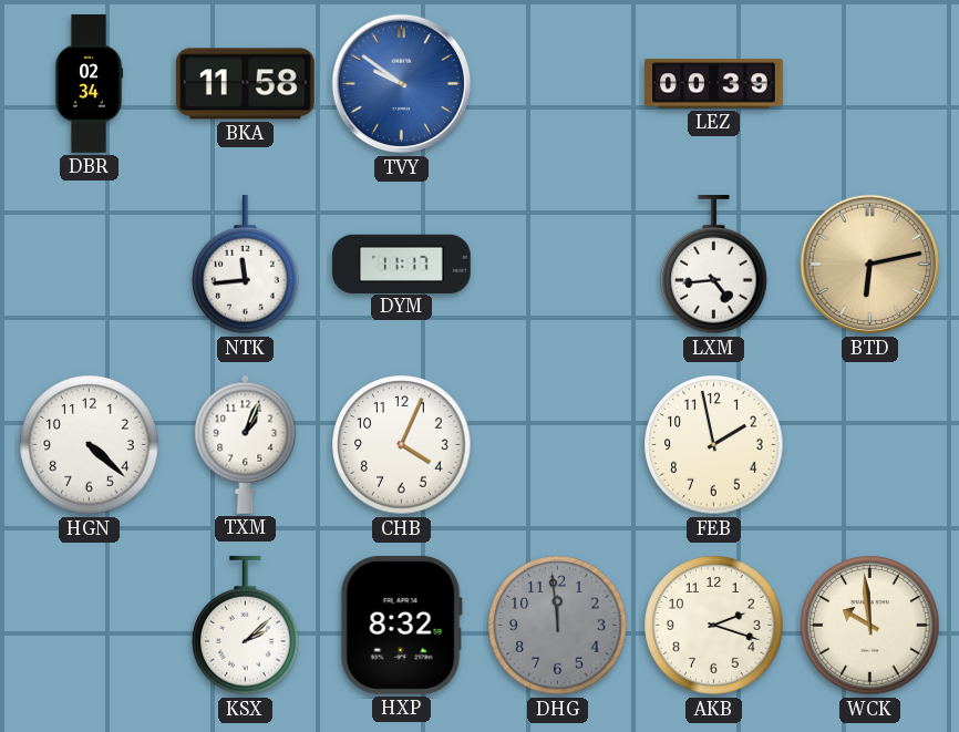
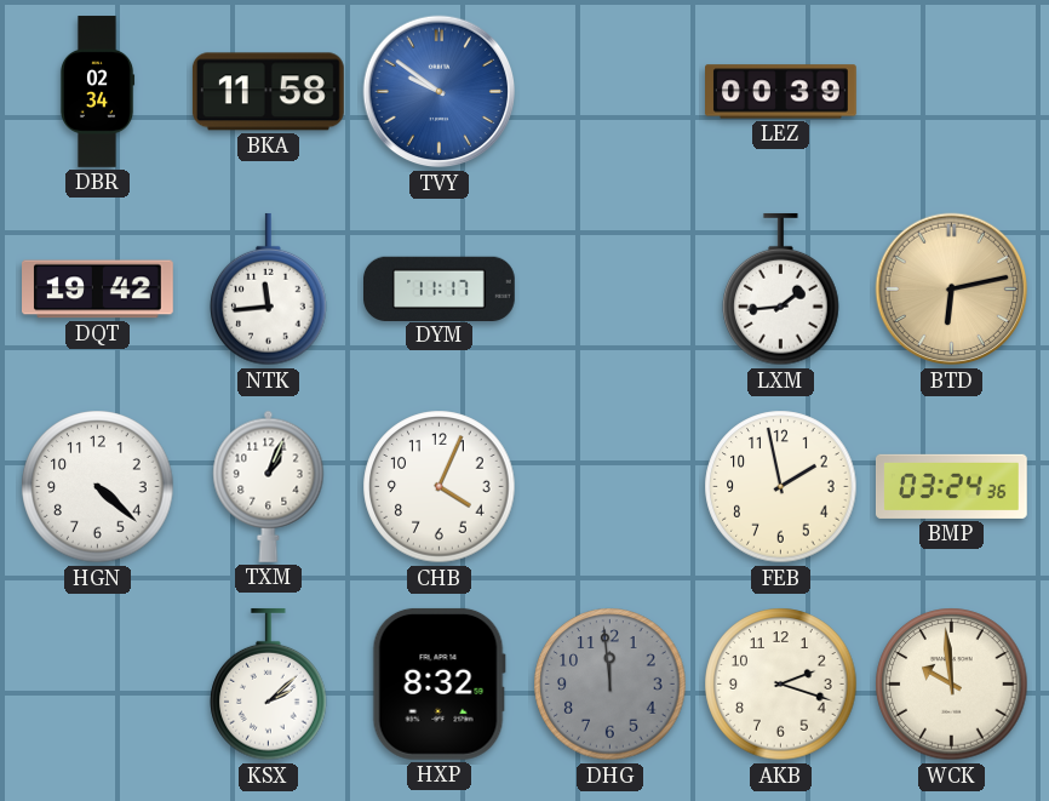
DQT: none -> 19:42 (98, 290)
LXM: 4:44 -> 1:44 (781, 290)
BMP: none -> 03:24 (951, 486)
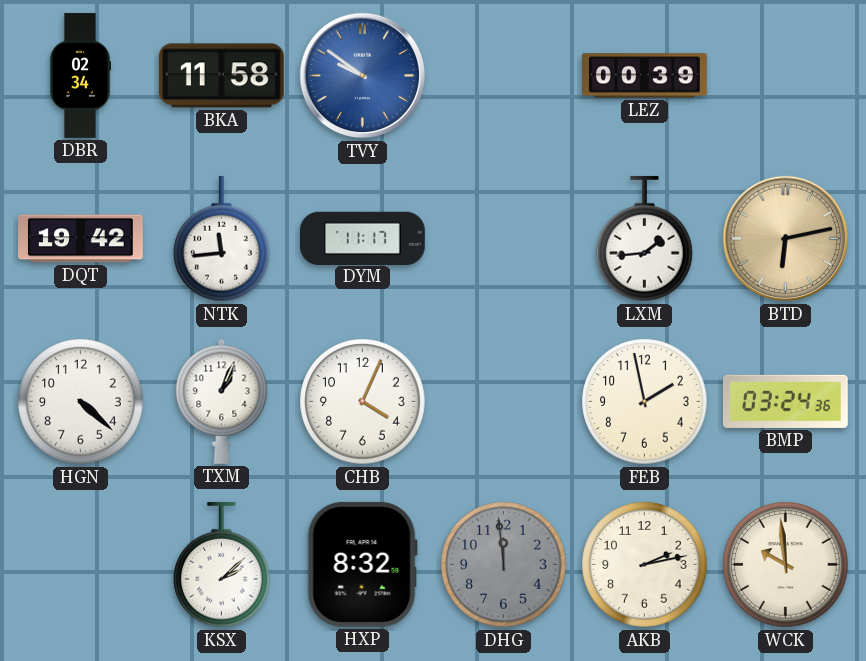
AKB: 2:18 -> 2:13 (645, 565)
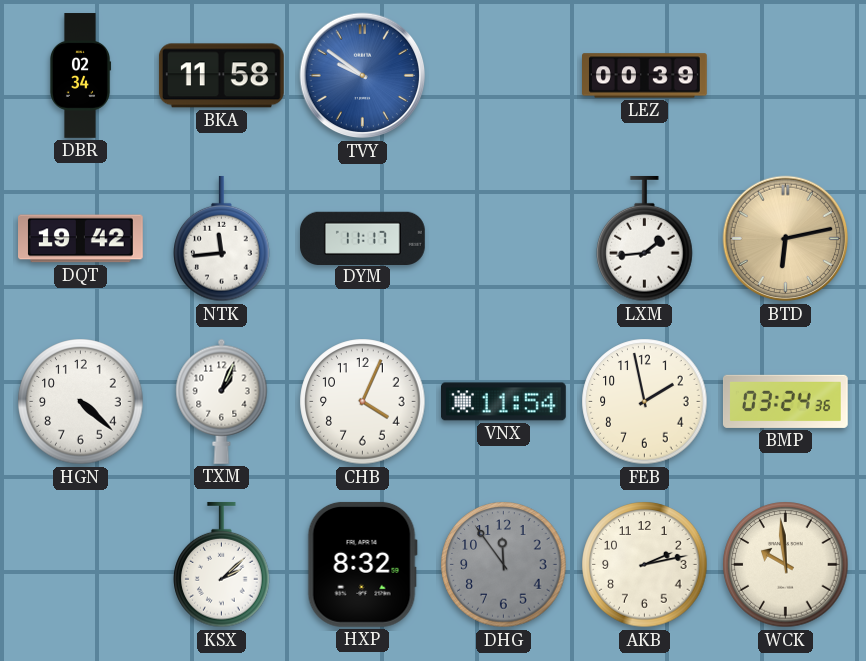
VNX: none -> 11:54 (504, 402)
DHG: 11:59 -> 11:54 (504, 565)
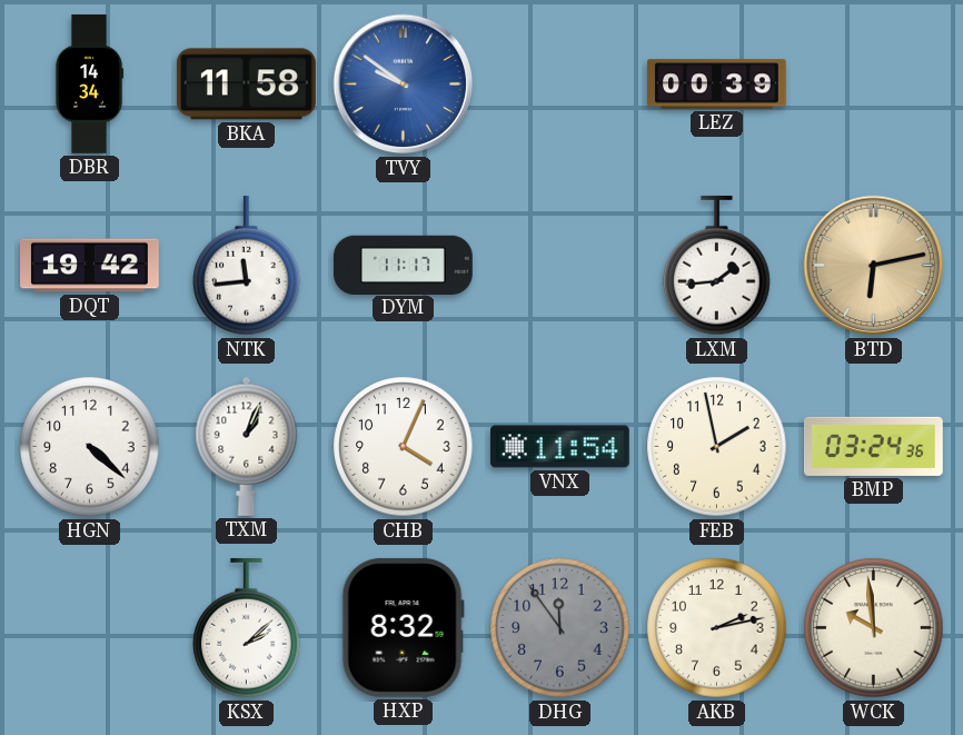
DBR: 02:34 -> 14:34 (89, 85)
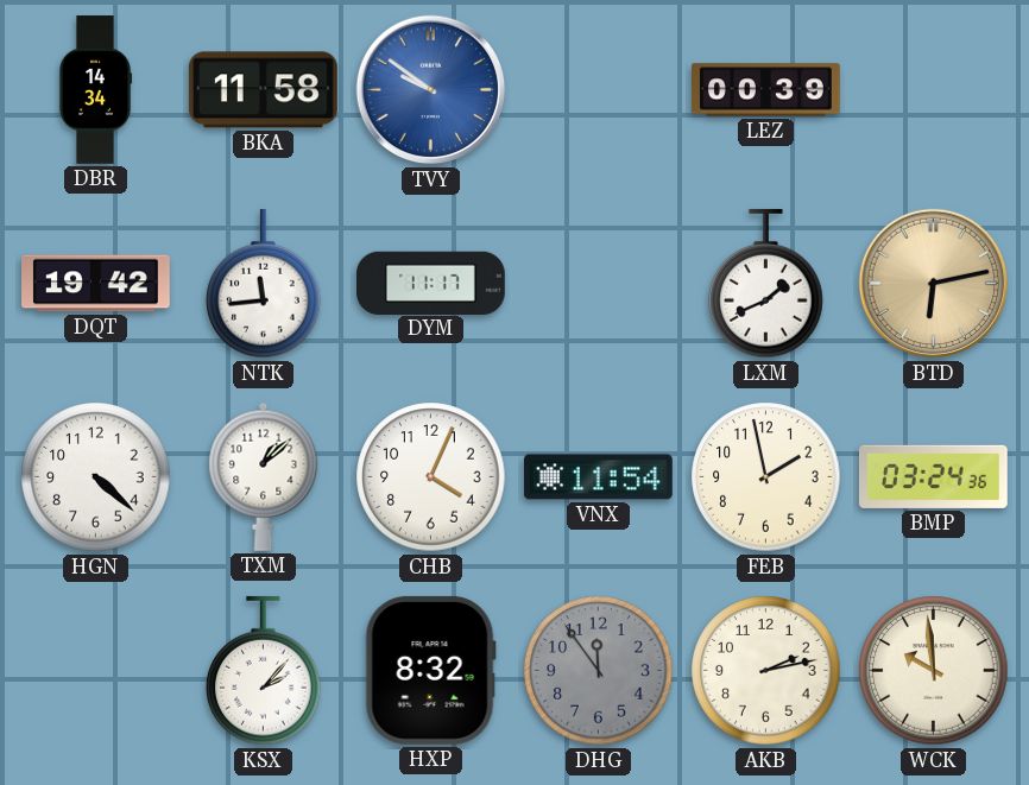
LXM: 1:44 -> 1:41 (766, 284)
TXM: 1:04 -> 1:08 (264, 476)
KSX: 2:08 -> 2:07 (264, 671)
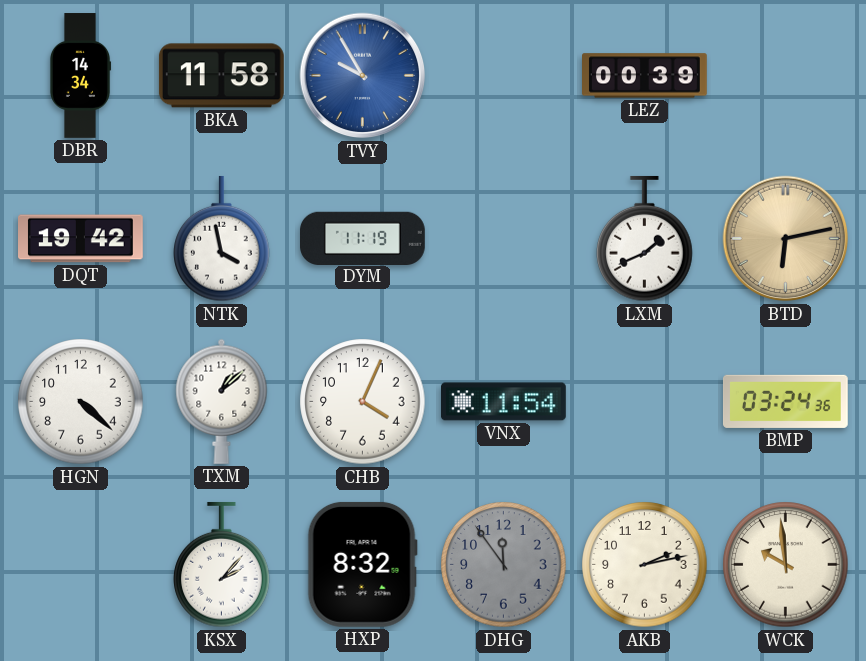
TVY: 9:51 -> 9:55 (363, 76)
NTK: 11:44 -> 3:58 (222, 239)
DYM: 11:17 -> 11:19 (363, 238)
FEB: 1:58 -> none (766, 477)
